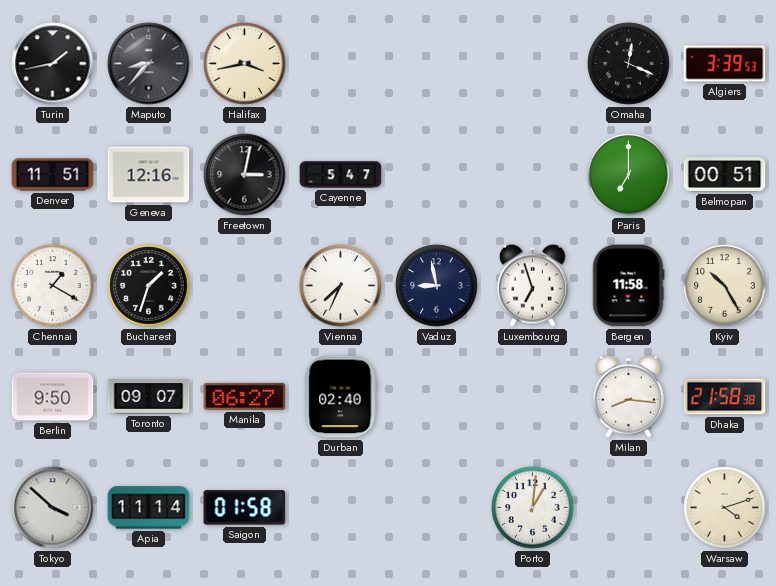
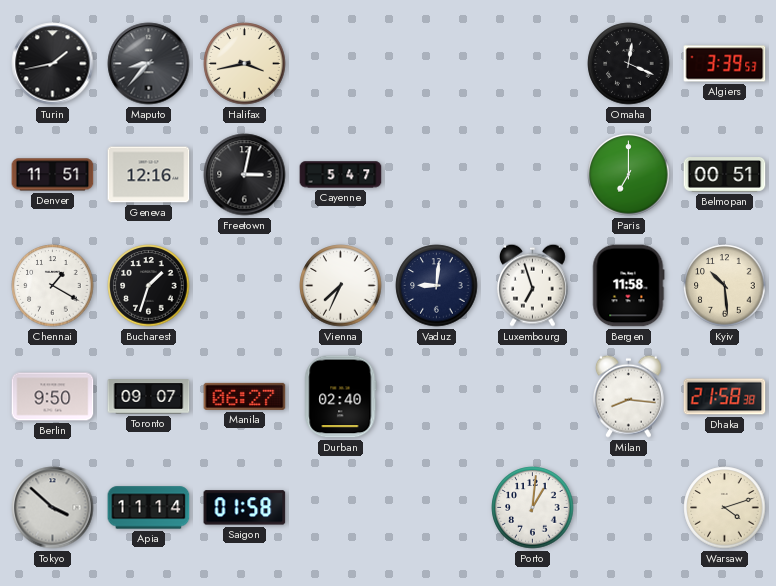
Vaduz: 8:58 -> 9:01 (437, 286)
Kyiv: 10:25 -> 10:29 (725, 286)
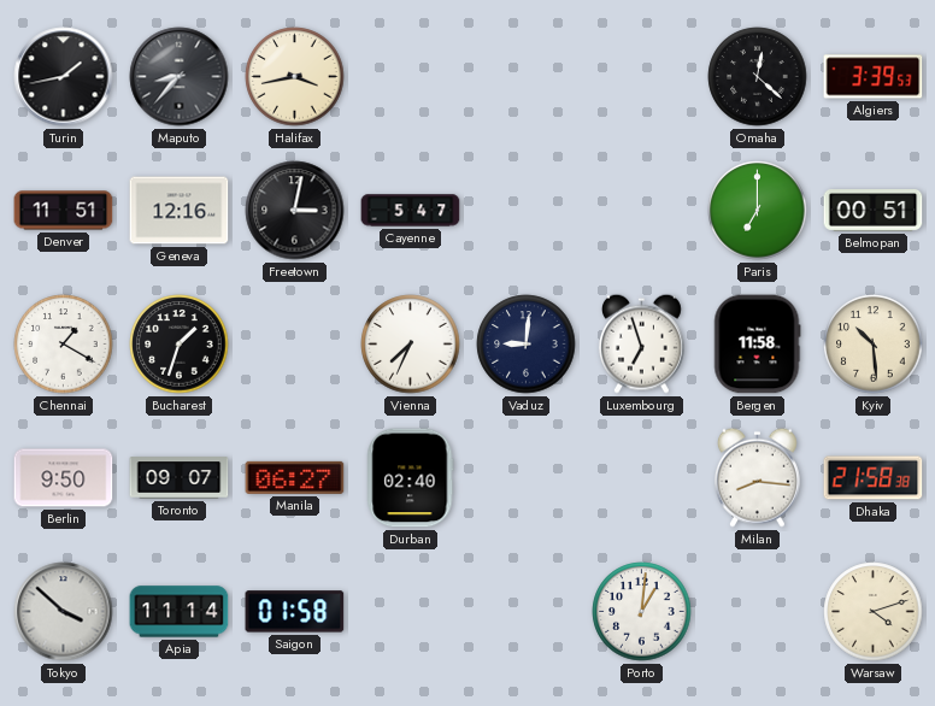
Omaha: 12:19 -> 12:22 (758, 77)
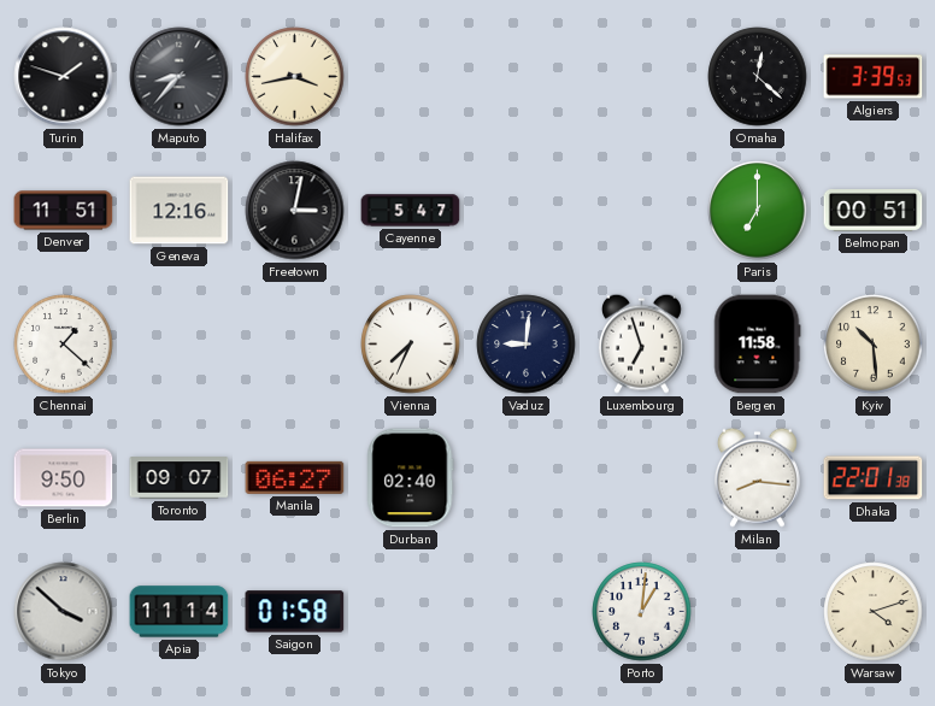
Turin: 1:43 -> 1:48 (64, 77)
Chennai: 1:20 -> 1:22 (64, 345)
Bucharest: 1:33 -> none (180, 345)
Dhaka: 21:58 -> 22:01 (874, 478)
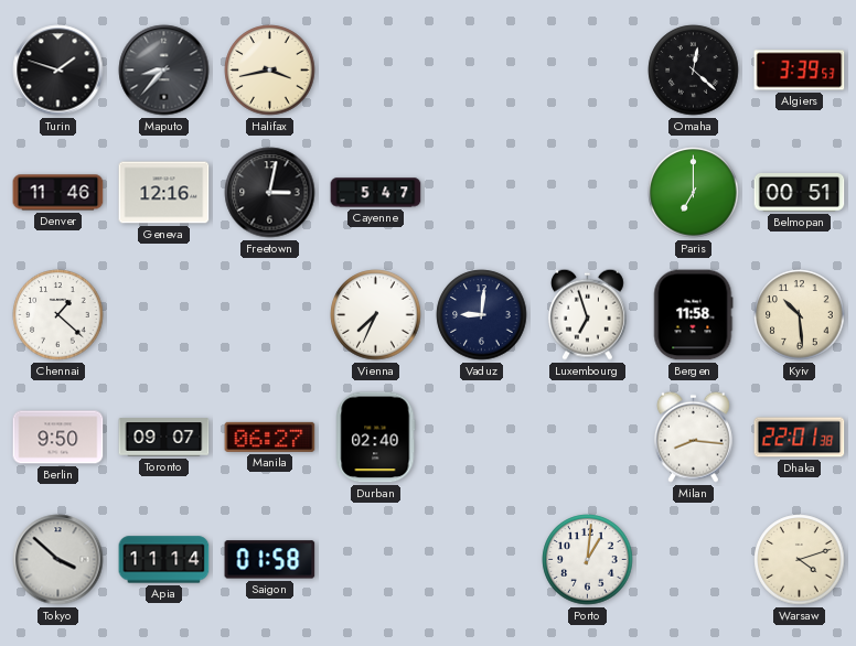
Denver: 11:51 -> 11:46 (58, 193)
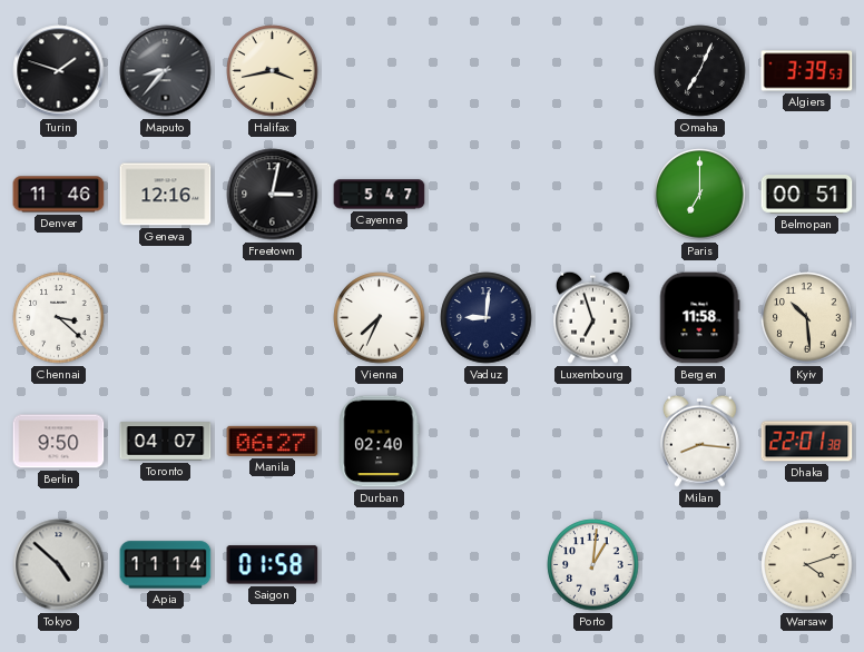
Omaha: 12:22 -> 7:04 (700, 71)
Chennai: 1:22 -> 3:22 (59, 318)
Toronto: 09:07 -> 04:07 (166, 442)
Tokyo: 3:52 -> 4:52 (59, 565)
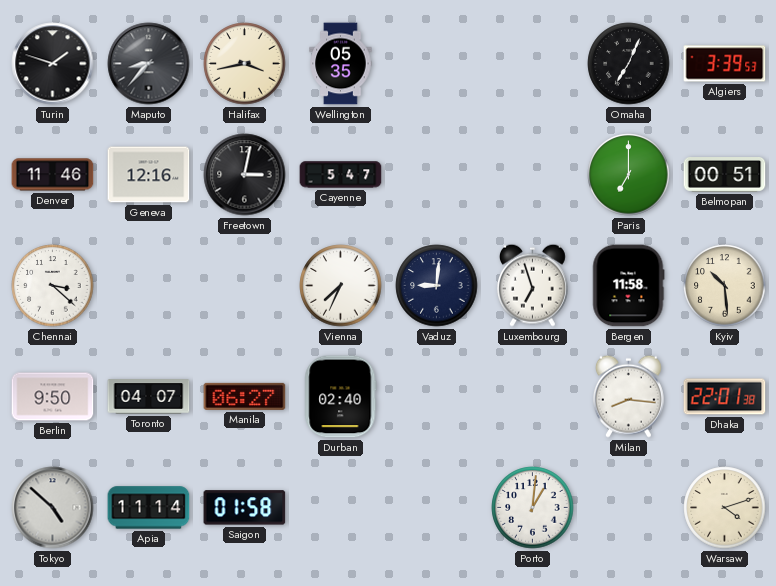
Wellington: none -> 05:35 (341, 64)
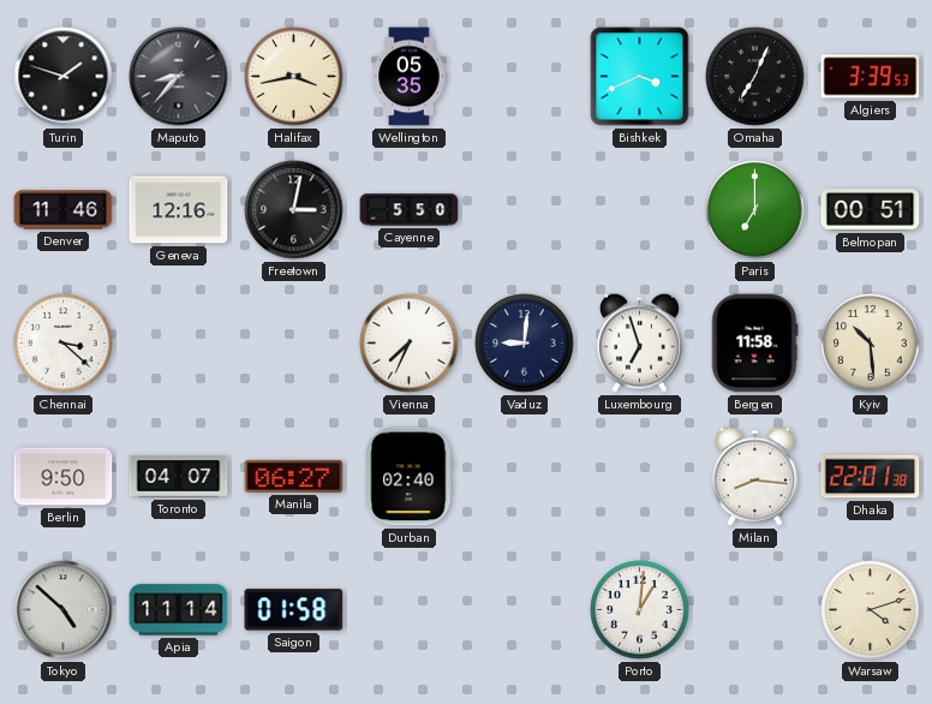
Bishkek: none -> 3:41 (640, 77)
Cayenne: 5:47 -> 5:50 (410, 210)
